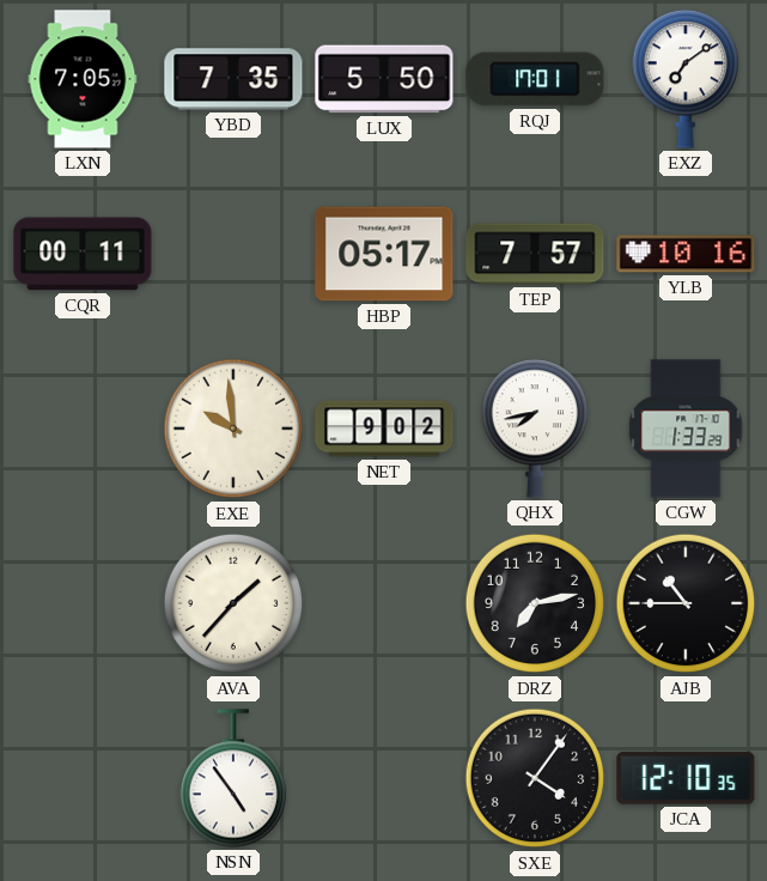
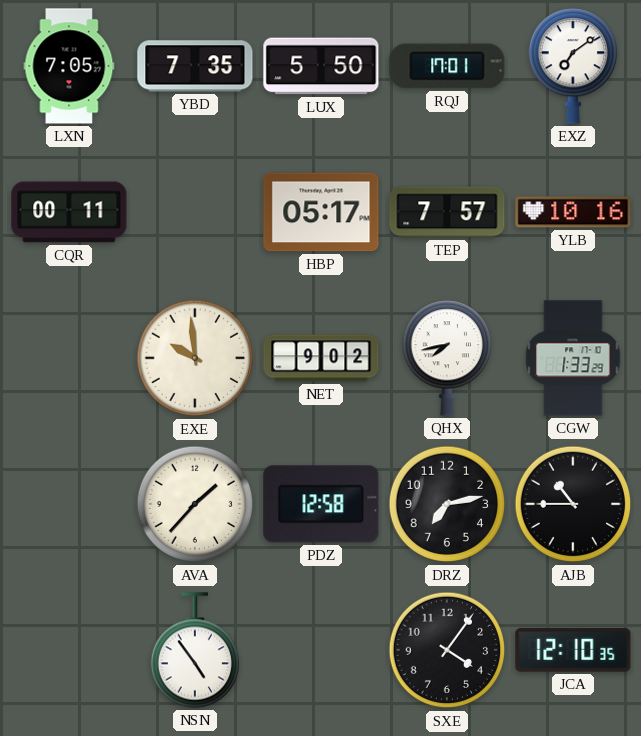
PDZ: none -> 12:58 (321, 504)
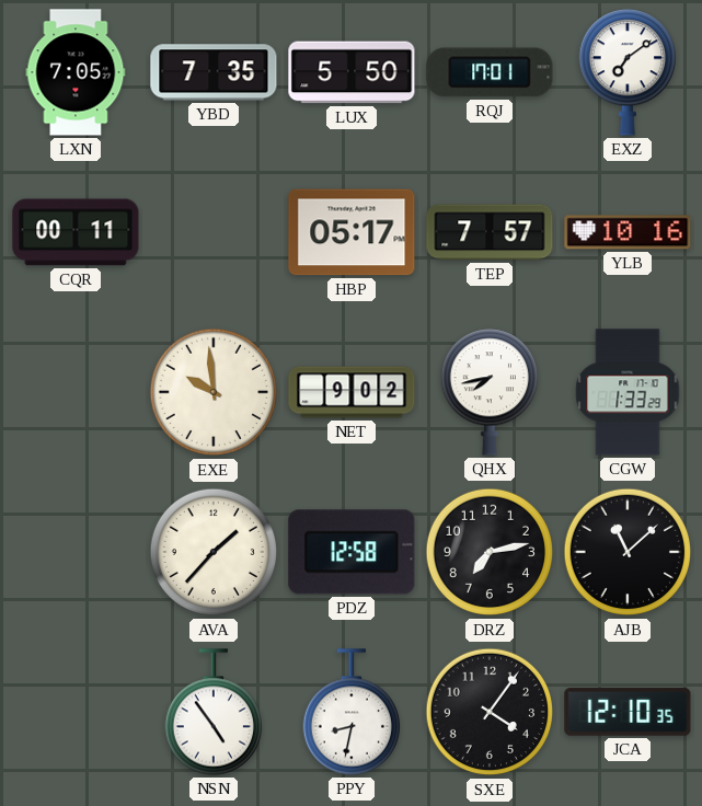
AJB: 10:45 -> 11:08 (628, 552)
PPY: none -> 8:32 (350, 712)
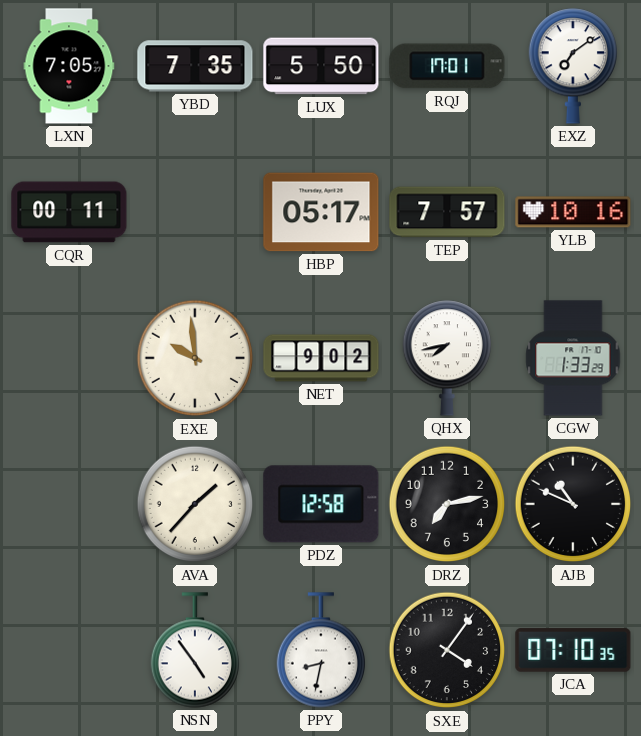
AJB: 11:08 -> 10:49 (573, 504)
JCA: 12:10 -> 07:10 (573, 650)
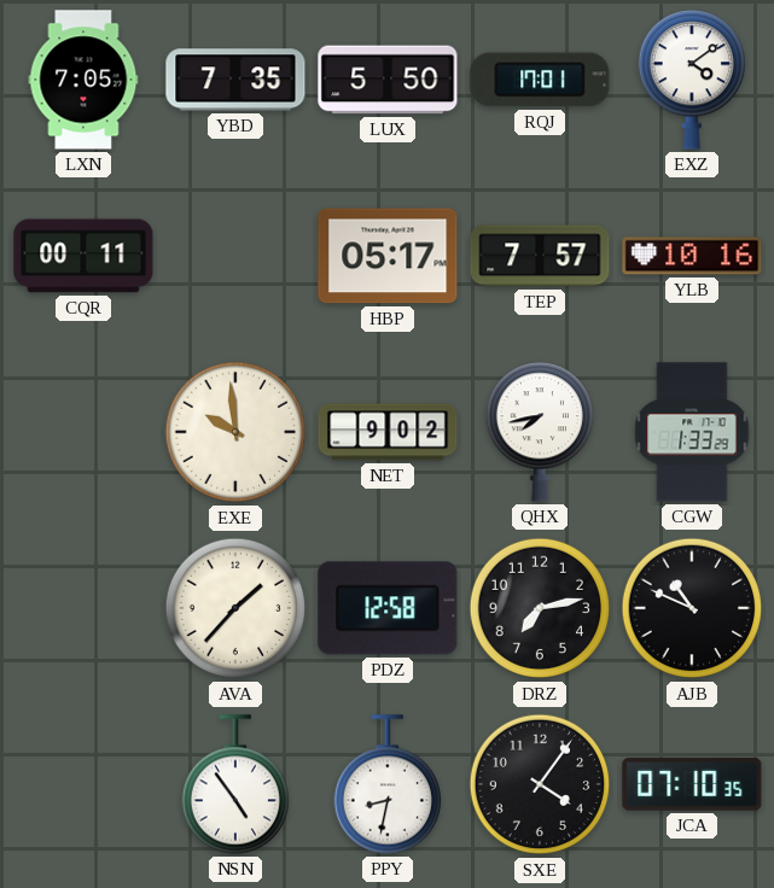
EXZ: 7:09 -> 4:09 (691, 80)
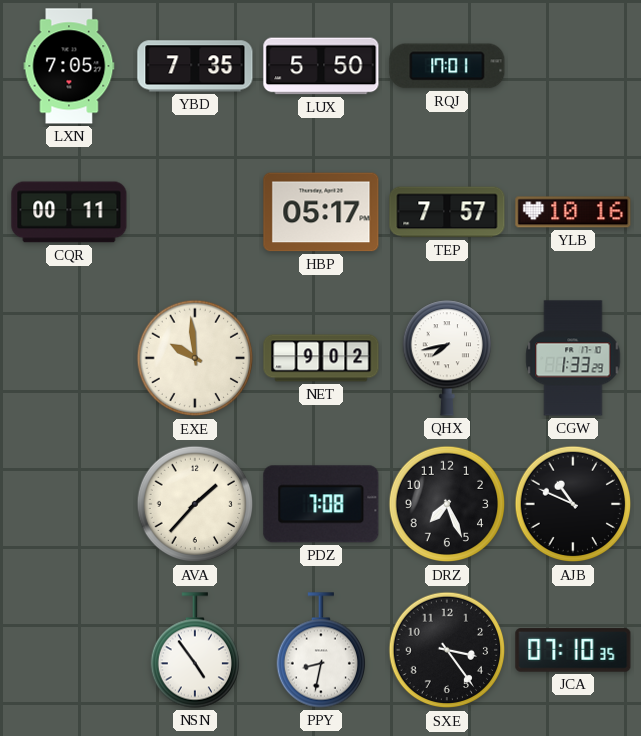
EXZ: 4:09 -> none (691, 80)
PDZ: 12:58 -> 7:08 (321, 504)
DRZ: 7:13 -> 7:26 (447, 504)
SXE: 4:06 -> 3:24 (447, 650)
